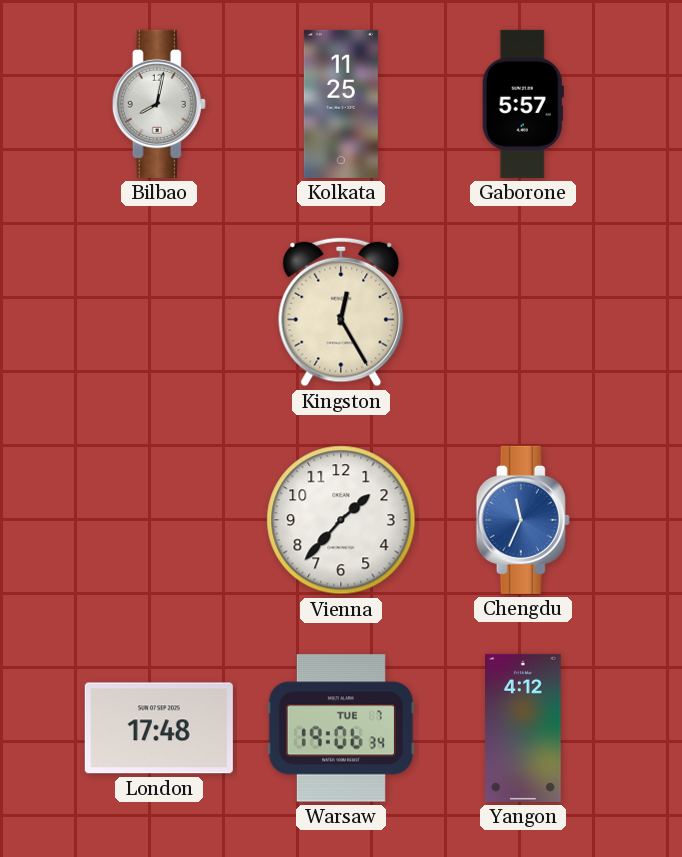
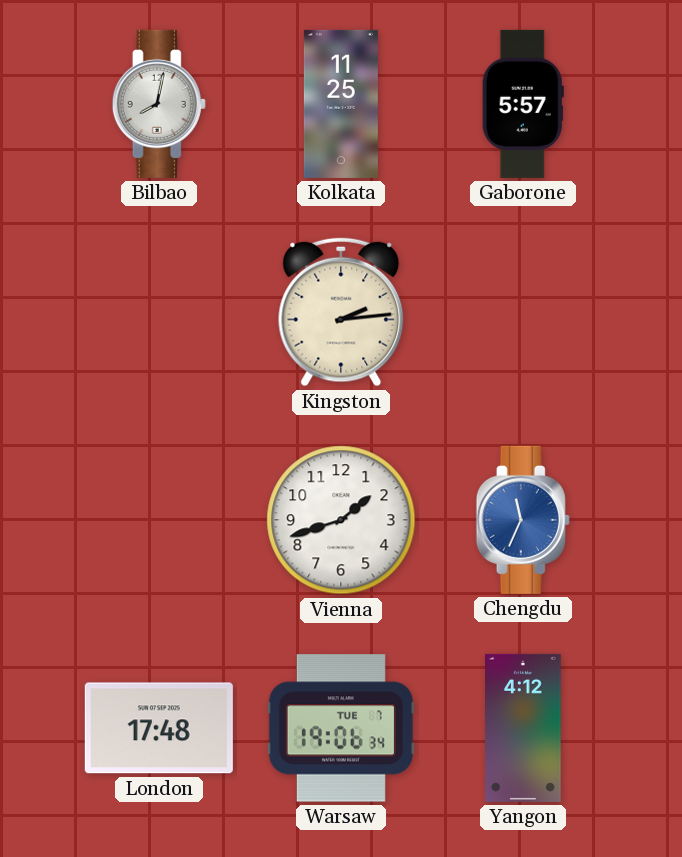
Kingston: 12:25 -> 2:14 (341, 312)
Vienna: 1:37 -> 1:42 (341, 520)
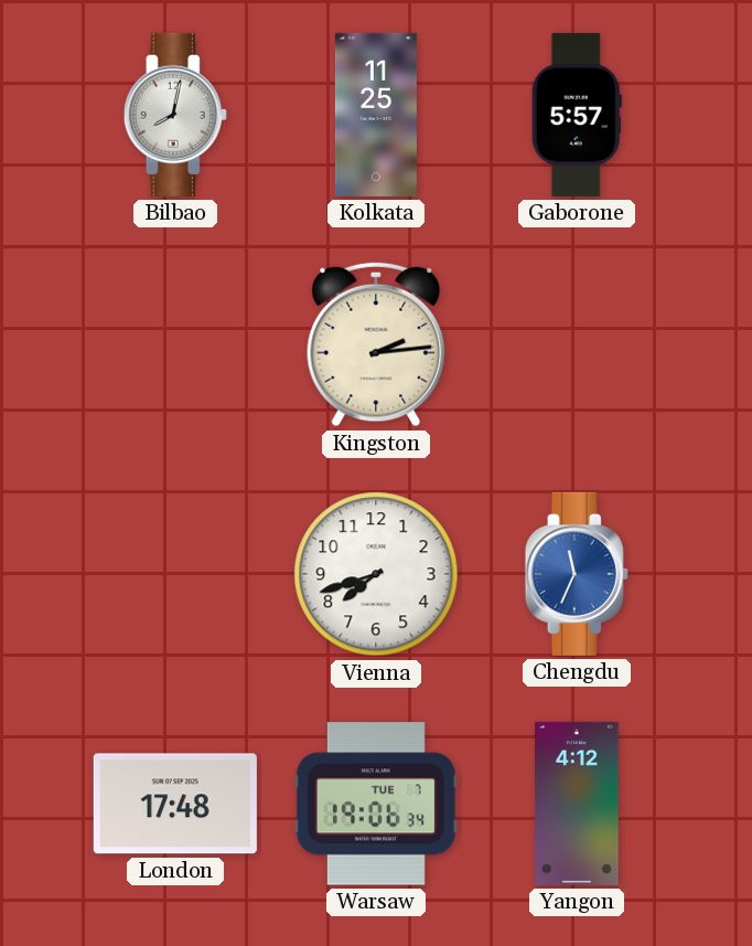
Vienna: 1:42 -> 7:42 (376, 574)
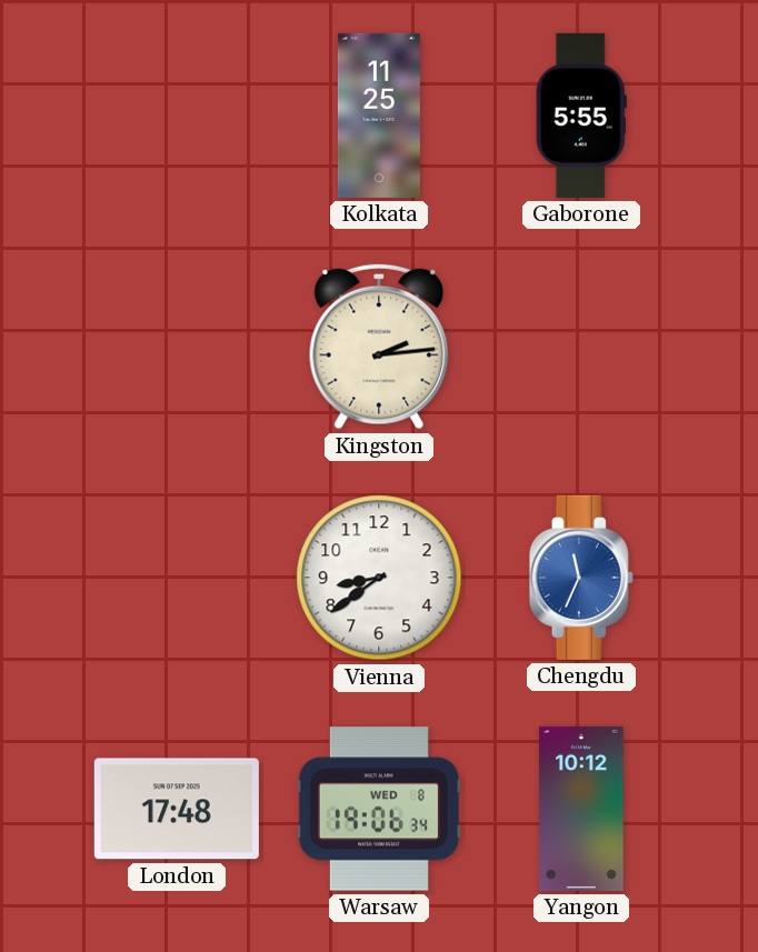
Bilbao: 8:02 -> none (175, 115)
Gaborone: 5:57 -> 5:55 (581, 116)
Vienna: 7:42 -> 8:39 (379, 578)
Warsaw date: TUE 7 -> WED 8 (379, 809)
Yangon: 4:12 -> 10:12 (581, 809)
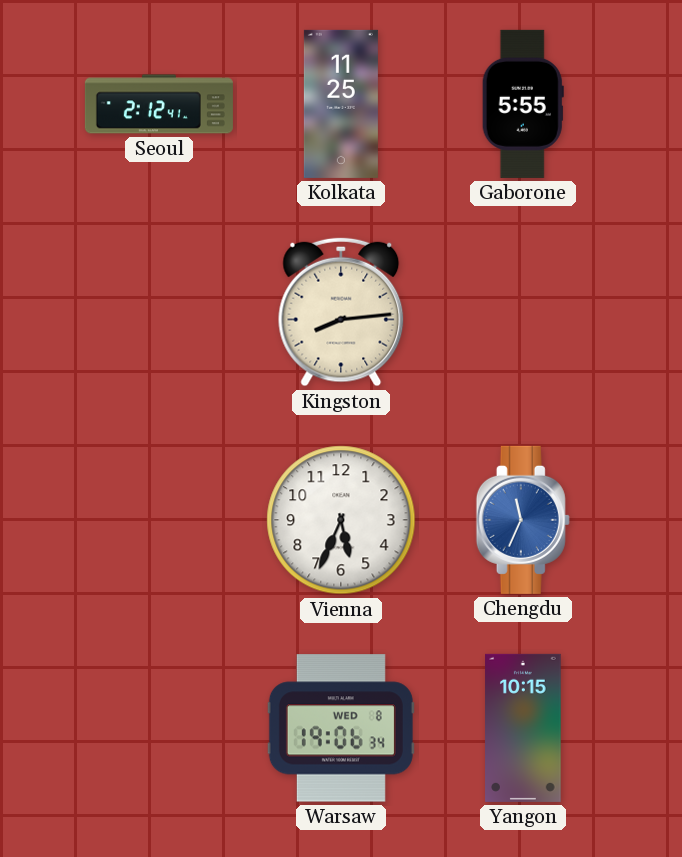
Seoul: none -> 2:12 (159, 104)
Kingston: 2:14 -> 8:14 (341, 312)
Vienna: 8:39 -> 5:34 (341, 520)
London: 17:48 -> none (177, 809)
Yangon: 10:12 -> 10:15 (523, 728)
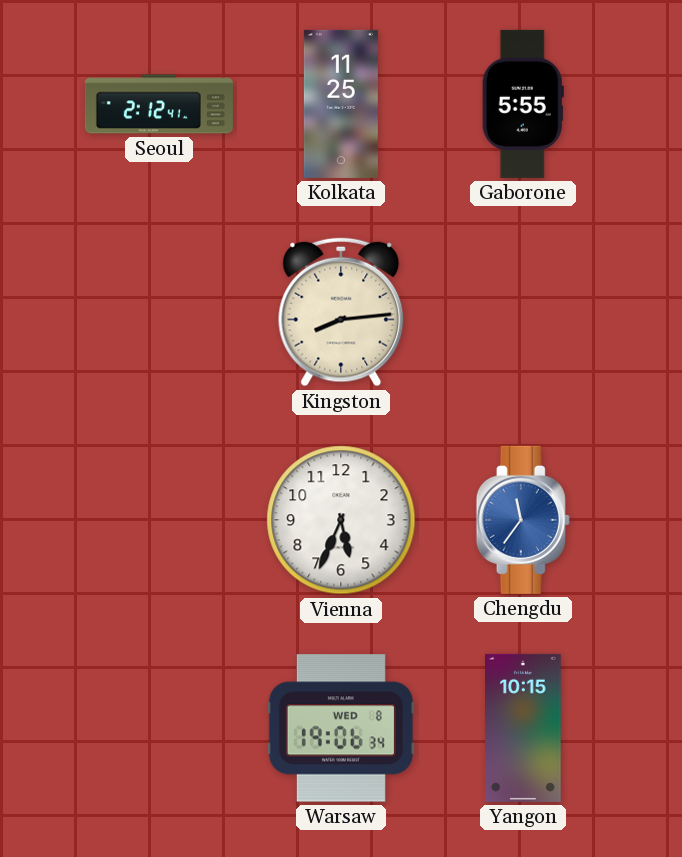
Chengdu: 11:34 -> 11:36 (523, 520)
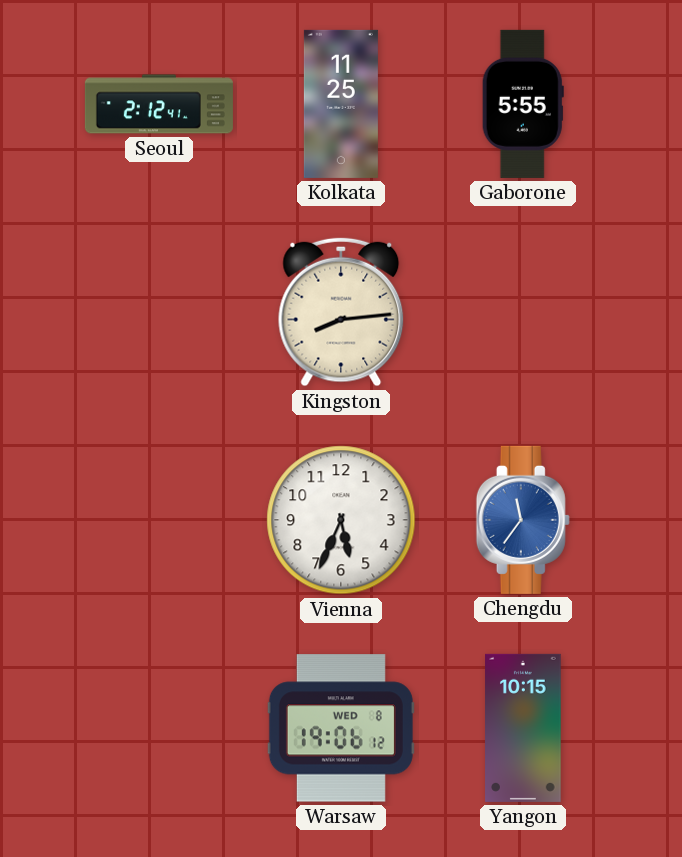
Warsaw: 19:06:34 -> 19:06:12 (341, 728)
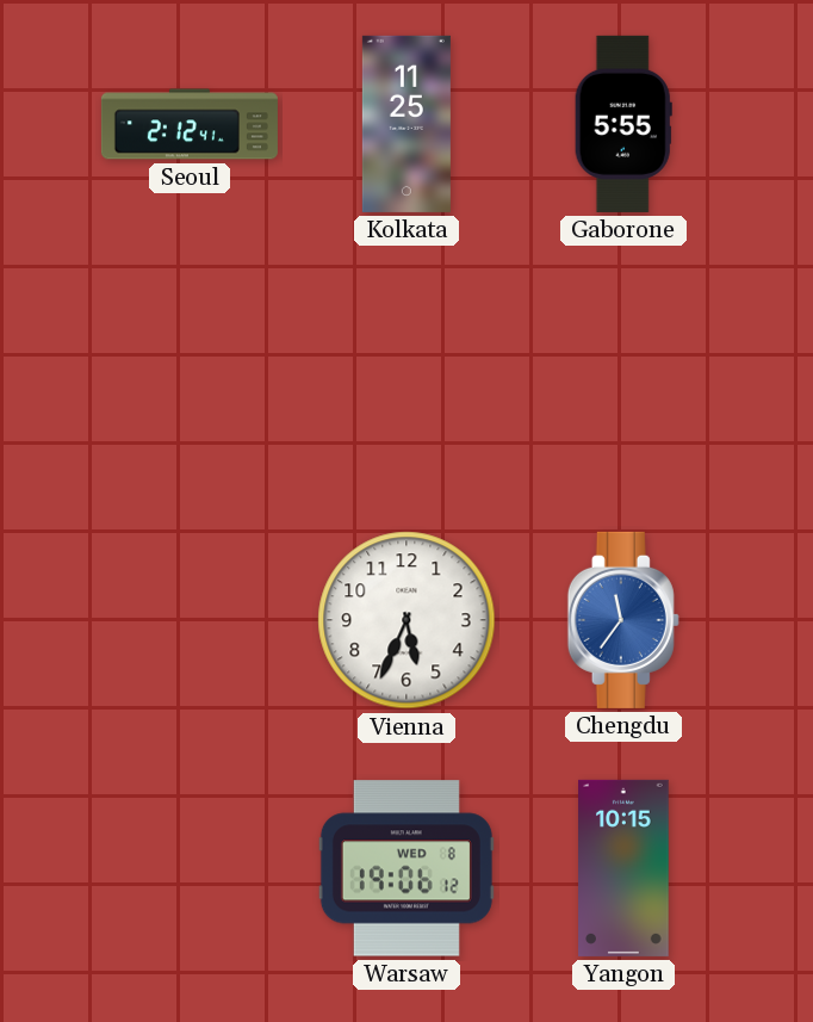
Kingston: 8:14 -> none (341, 312)
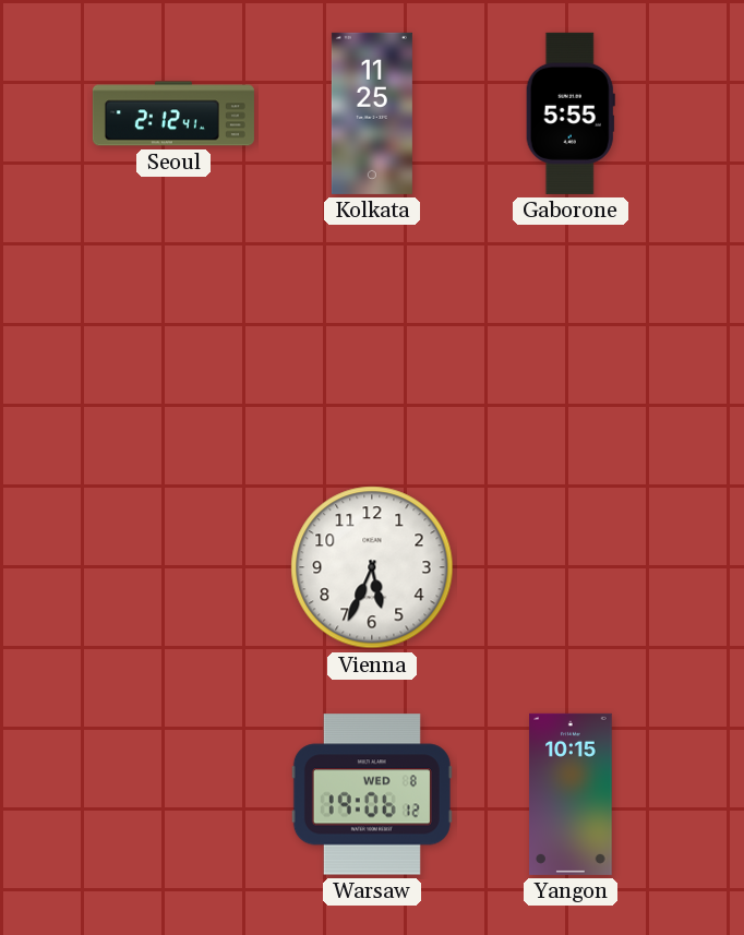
Chengdu: 11:36 -> none (623, 620)
